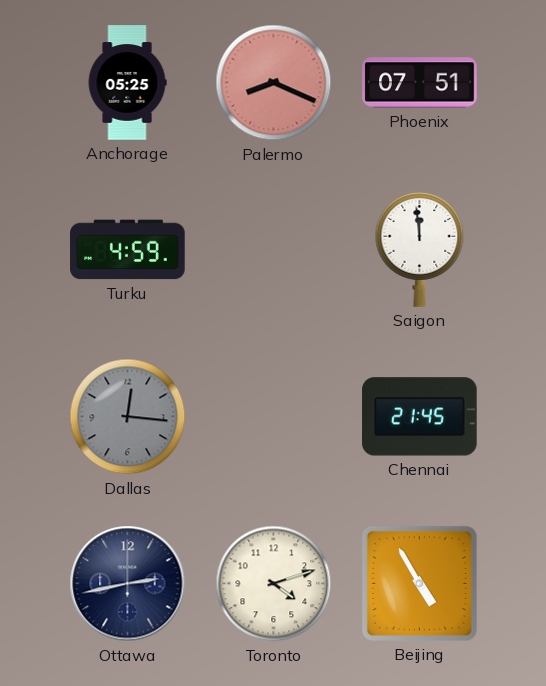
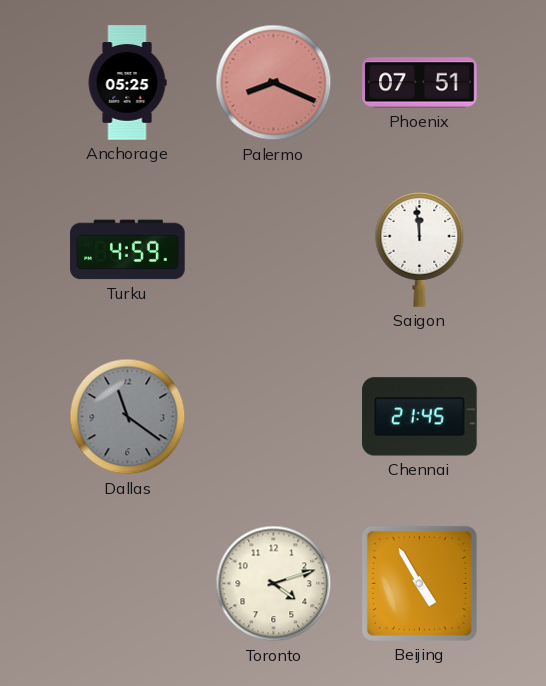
Dallas: 12:16 -> 11:21 (128, 417)
Ottawa: 2:43 -> none (128, 584)
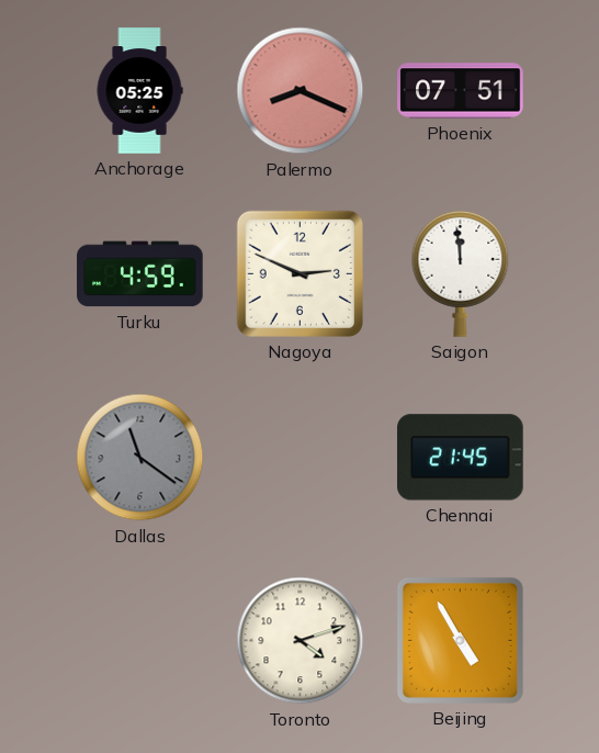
Nagoya: none -> 2:49 (299, 273)
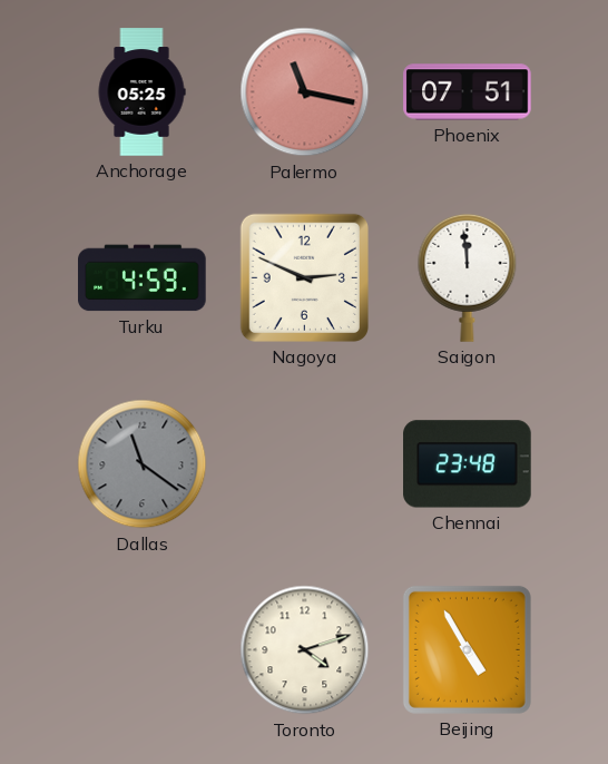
Palermo: 8:19 -> 11:17 (305, 92)
Chennai: 21:45 -> 23:48 (468, 464)
